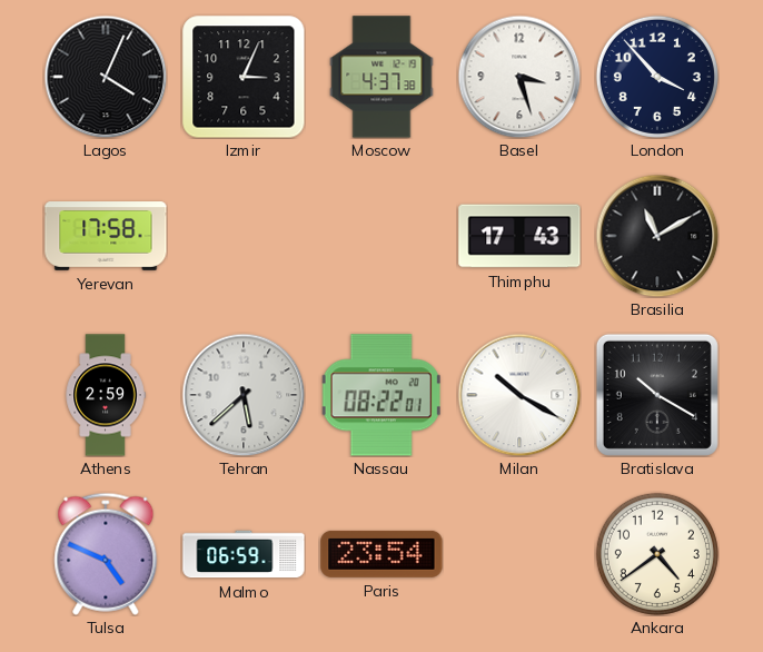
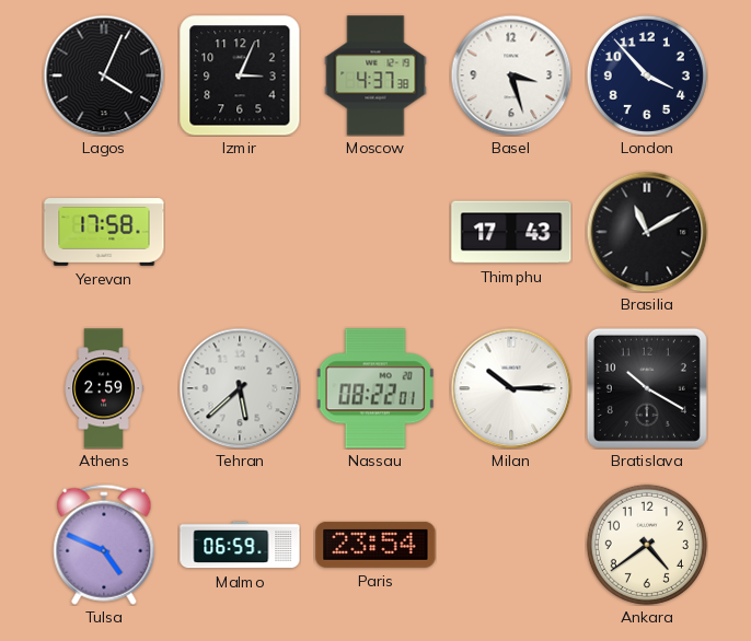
Milan: 10:20 -> 10:15 (511, 388)
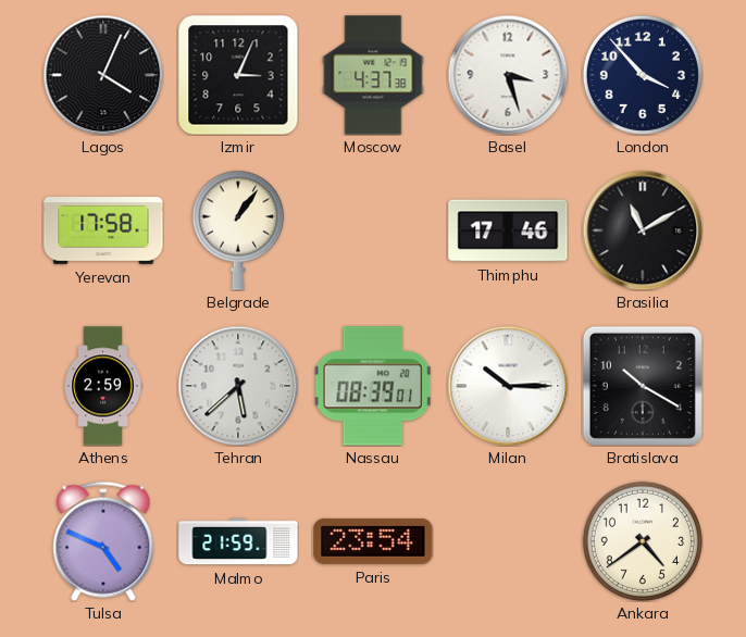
Belgrade: none -> 1:06 (238, 230)
Thimphu: 17:43 -> 17:46 (508, 230)
Nassau: 08:22 -> 08:39 (373, 386)
Malmo: 06:59 -> 21:59 (238, 541)
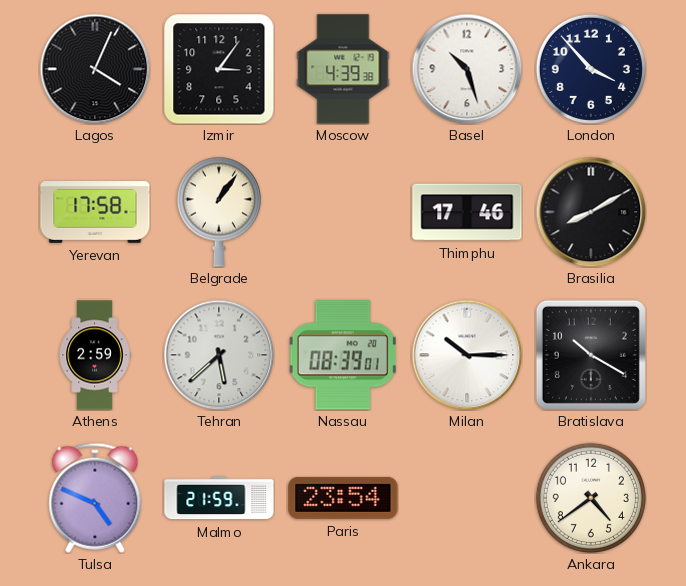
Izmir: 3:04 -> 3:06 (219, 69)
Moscow: 4:37 -> 4:39 (343, 69)
Basel: 3:27 -> 10:27 (467, 69)
Brasilia: 11:10 -> 8:10 (591, 212)
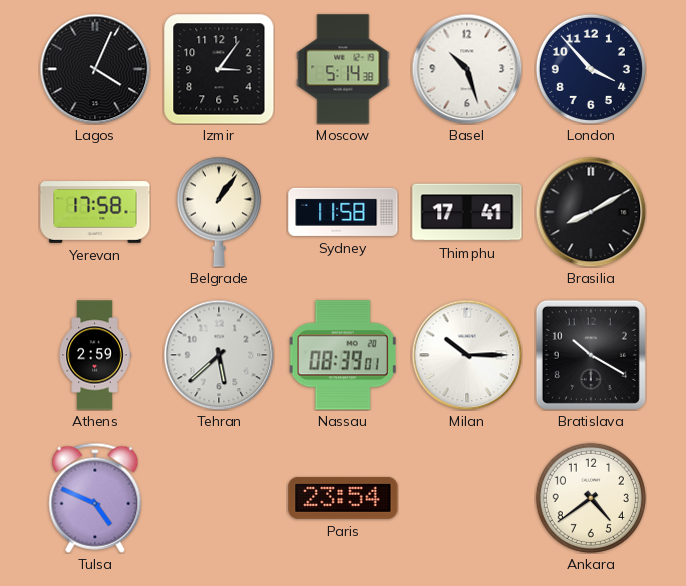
Moscow: 4:39 -> 5:14 (343, 69)
Sydney: none -> 11:58 (343, 212)
Thimphu: 17:46 -> 17:41 (467, 212)
Malmo: 21:59 -> none (219, 498)
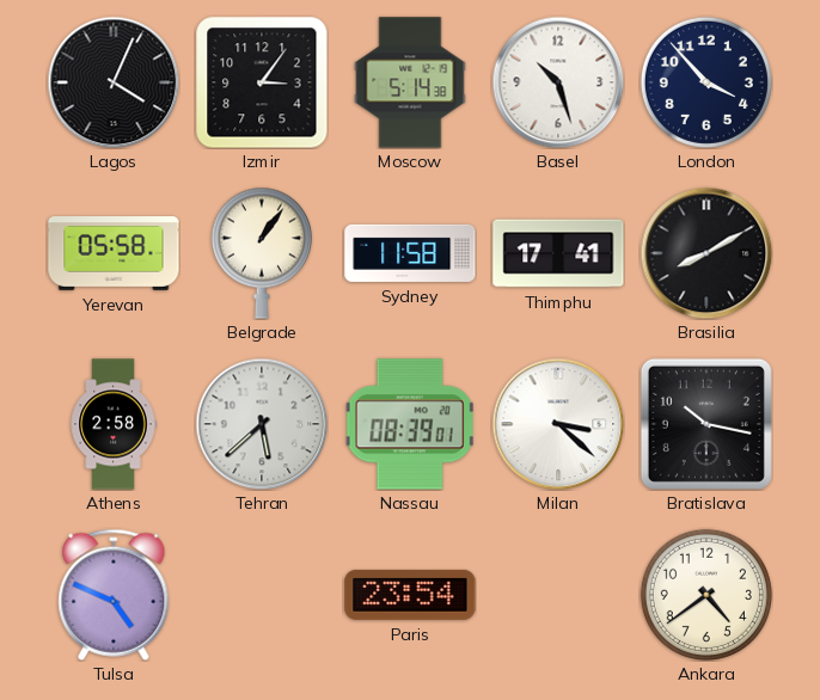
Yerevan: 17:58 -> 05:58 (114, 253)
Athens: 2:59 -> 2:58 (114, 424)
Milan: 10:15 -> 3:22 (558, 424)
Bratislava: 10:20 -> 10:17 (706, 424)
